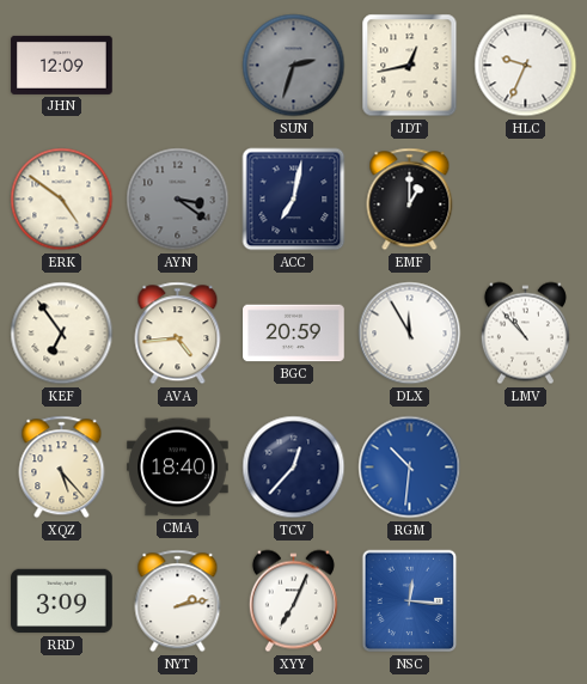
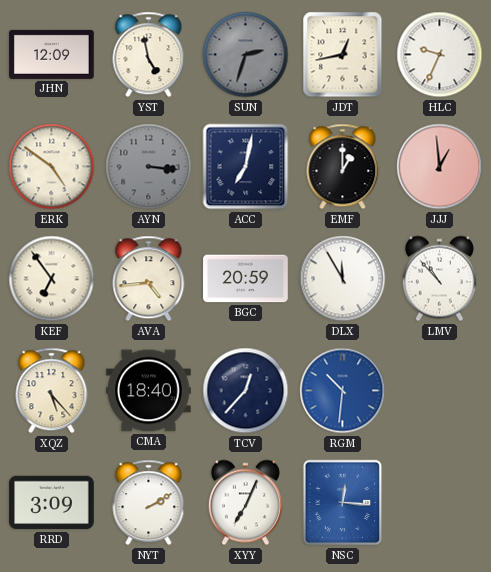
YST: none -> 4:58 (149, 55)
AYN: 3:21 -> 3:16 (149, 167)
JJJ: none -> 12:59 (440, 167)
NYT: 2:13 -> 2:10 (149, 503)
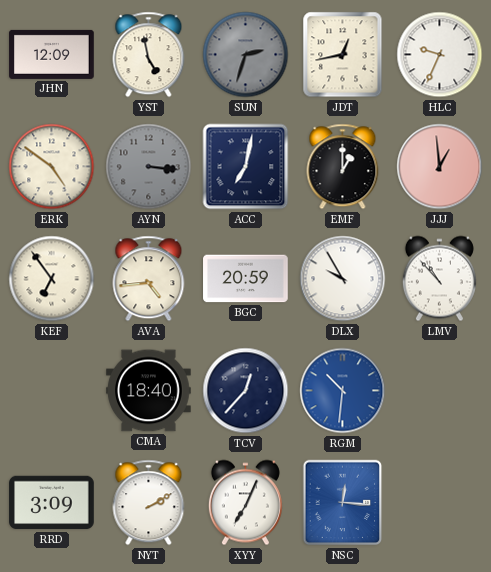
DLX: 11:55 -> 9:55 (343, 279)
XQZ: 5:23 -> none (52, 391)
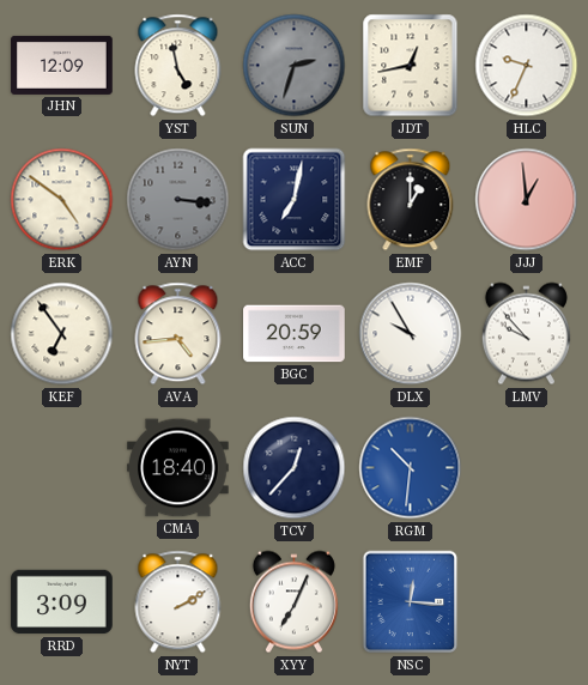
LMV: 10:53 -> 9:53 (526, 334)
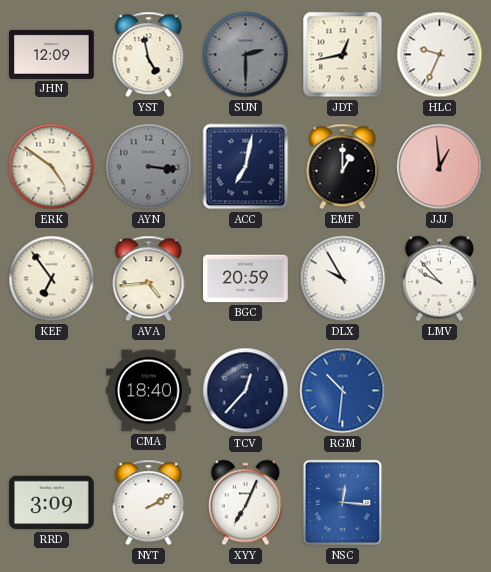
SUN: 2:33 -> 2:30 (246, 55)
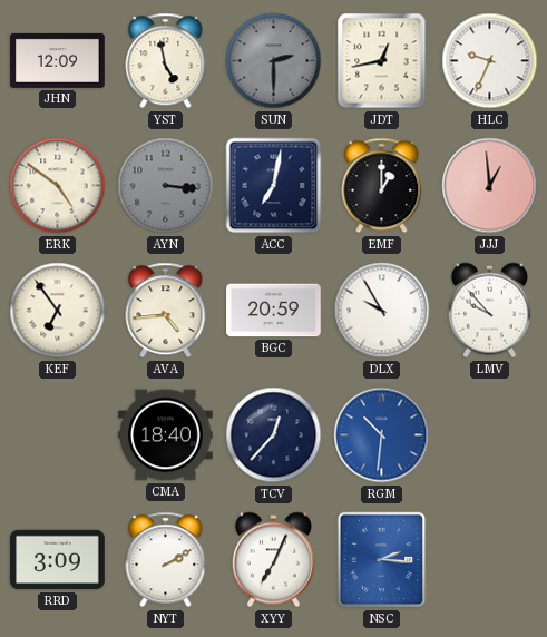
NSC: 12:16 -> 2:16 (382, 560)
